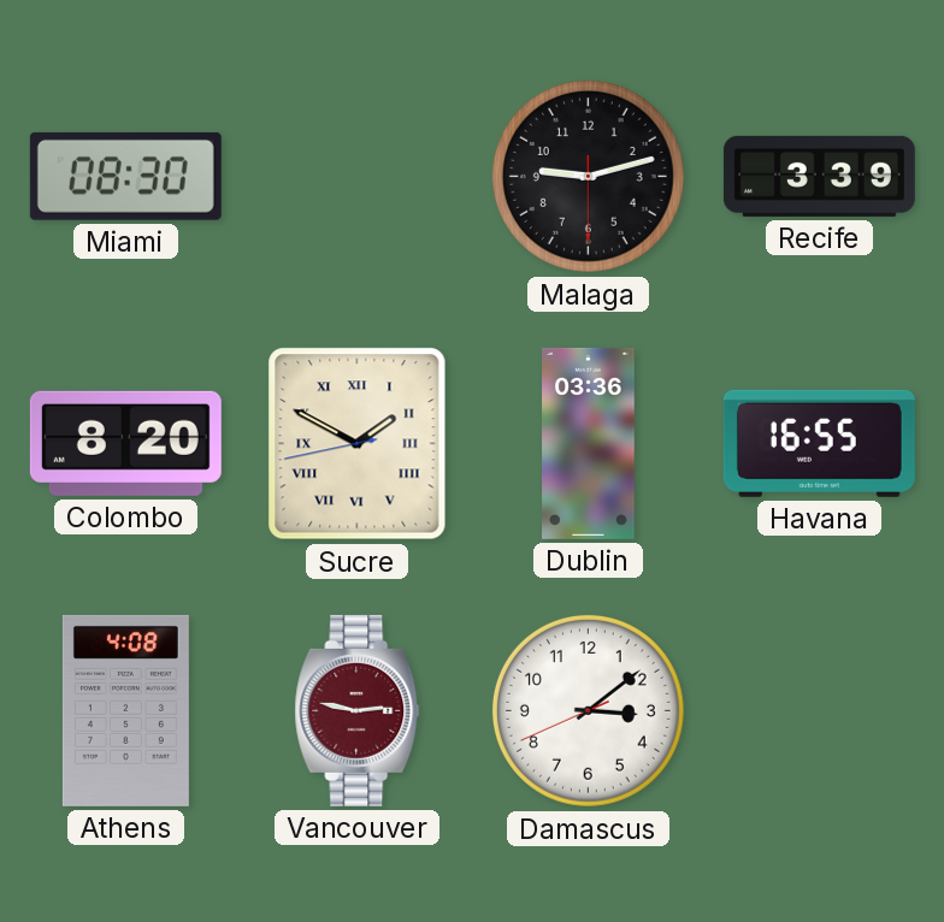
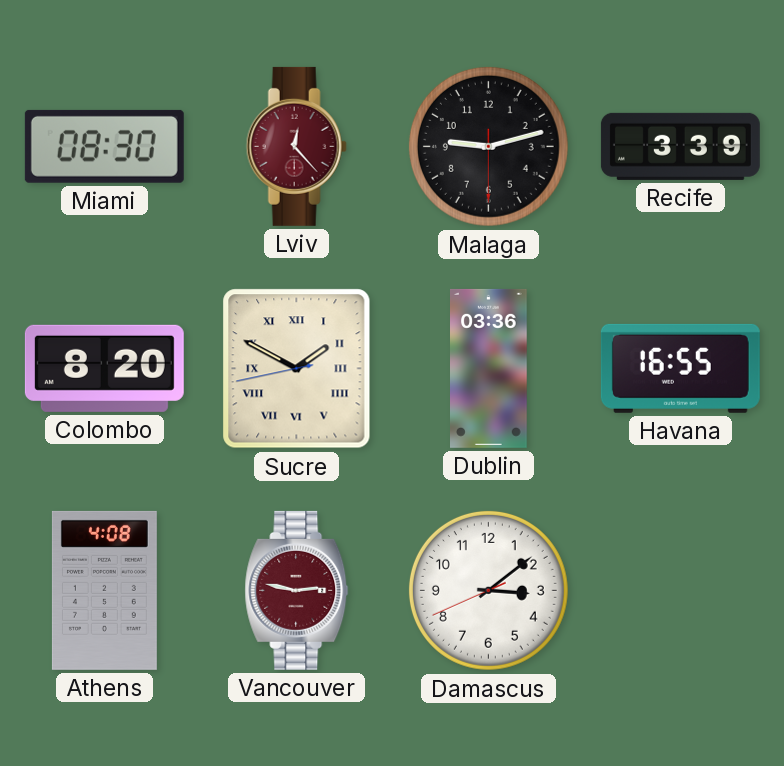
Lviv: none -> 12:23 (296, 146)
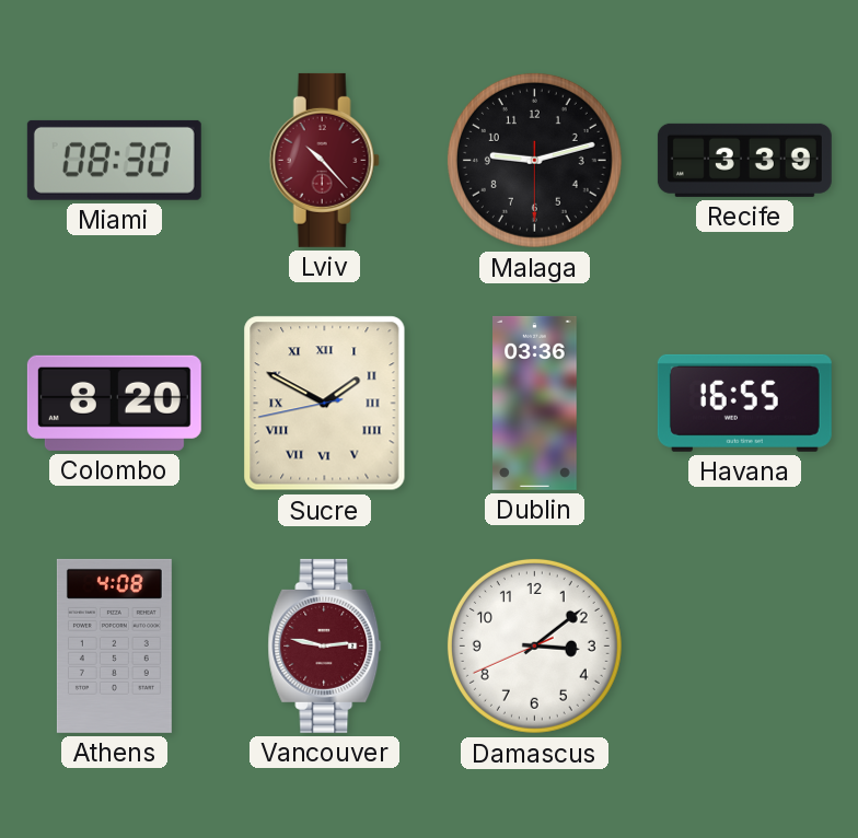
Lviv: 12:23 -> 10:23 (324, 160)
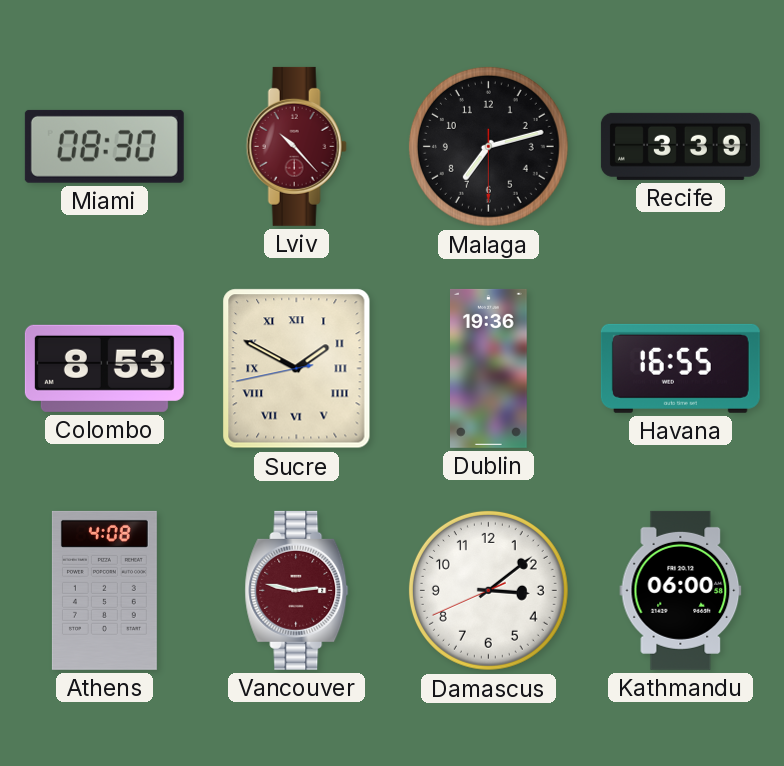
Malaga: 9:12 -> 7:12 (488, 146)
Colombo: 8:20 -> 8:53 (104, 368)
Dublin: 03:36 -> 19:36 (489, 368)
Kathmandu: none -> 06:00 (681, 590)
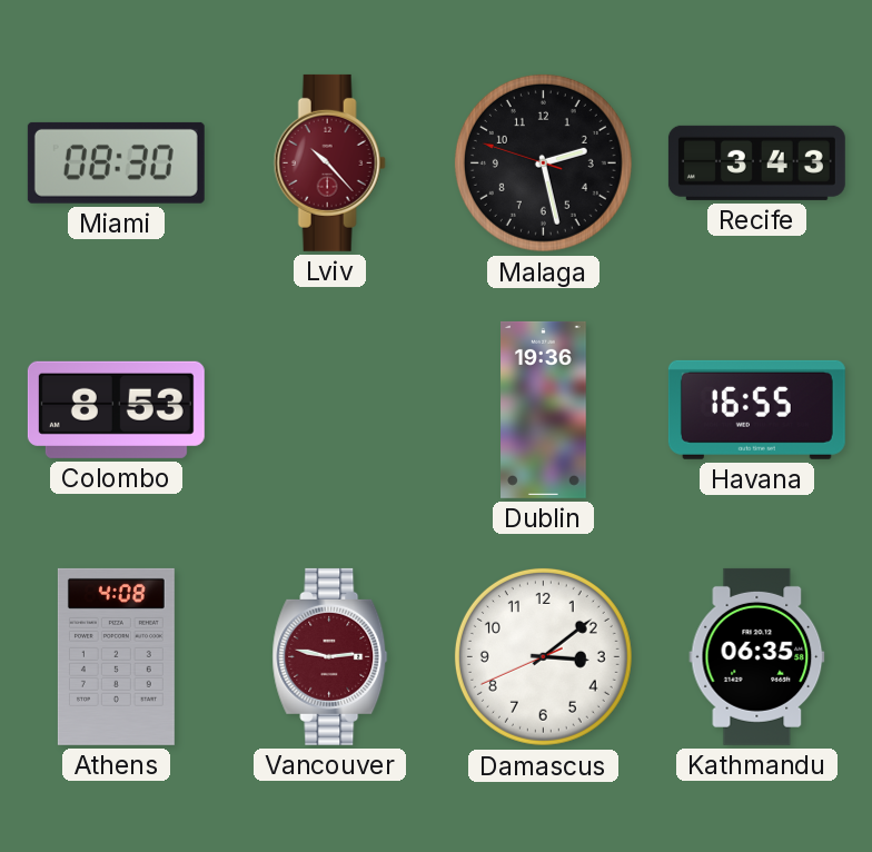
Malaga: 7:12 -> 2:27 (543, 162)
Recife: 3:39 -> 3:43 (756, 162)
Sucre: 1:49 -> none (297, 369)
Kathmandu: 06:00 -> 06:35 (757, 656)
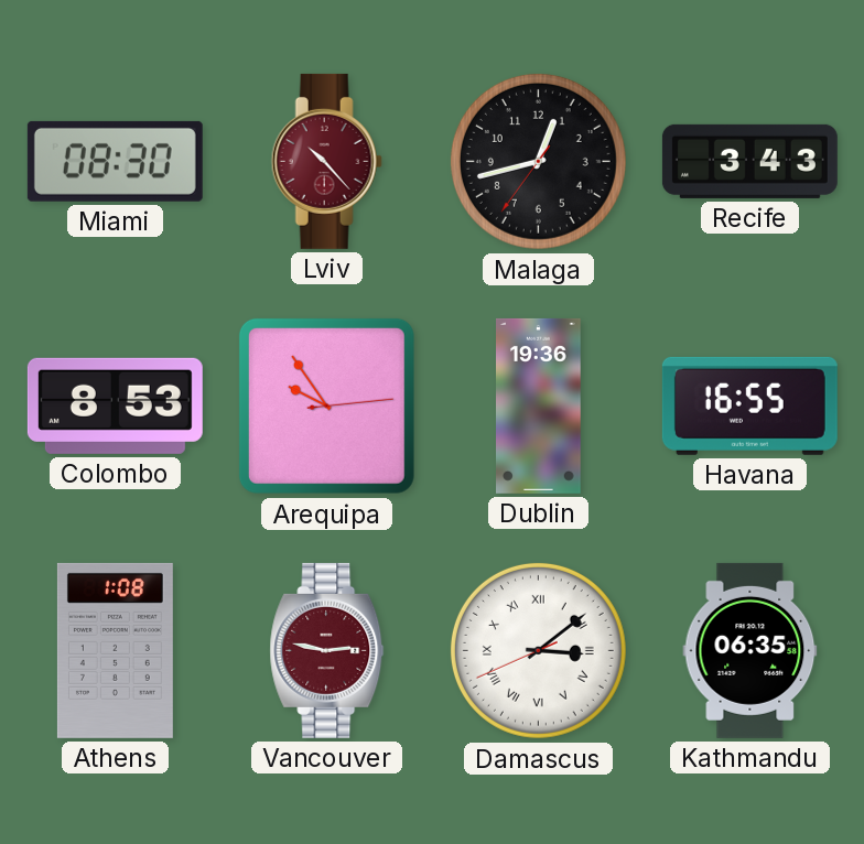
Malaga: 2:27 -> 12:42 (538, 161)
Arequipa: none -> 9:54 (326, 405)
Athens: 4:08 -> 1:08 (115, 650)
Damascus numerals: Arabic -> Roman (538, 650)
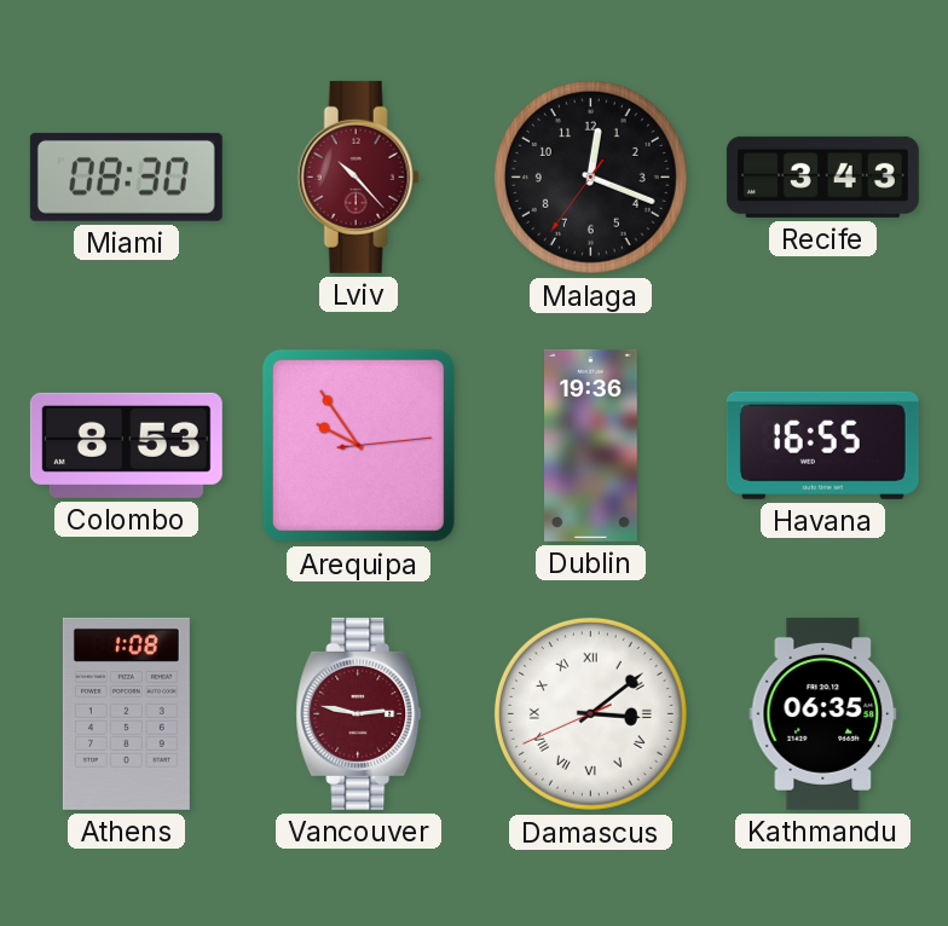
Malaga: 12:42 -> 12:18 (590, 176)
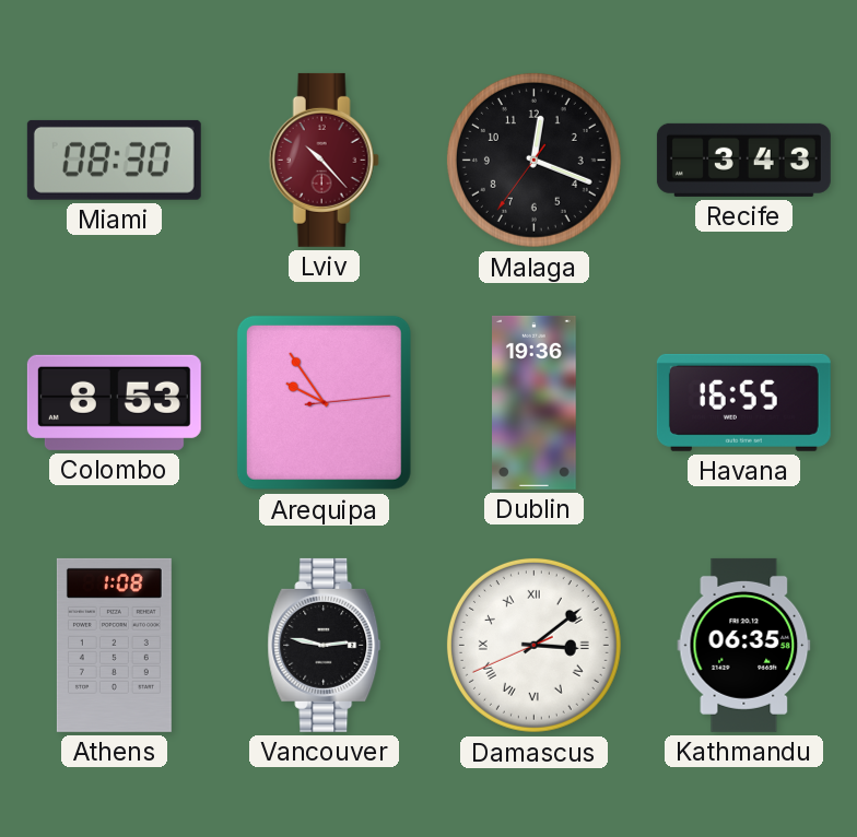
Vancouver dial: burgundy -> black (325, 645)
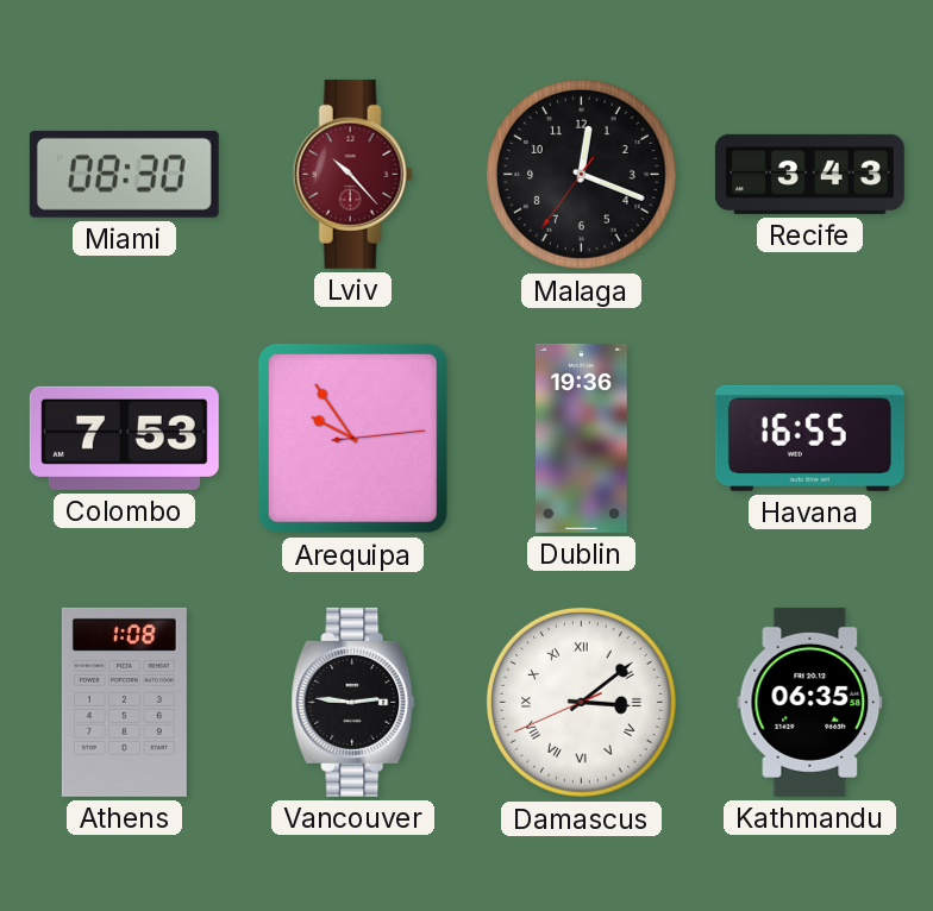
Colombo: 8:53 -> 7:53 (124, 438)
Vancouver: 2:47 -> 2:46 (353, 702)
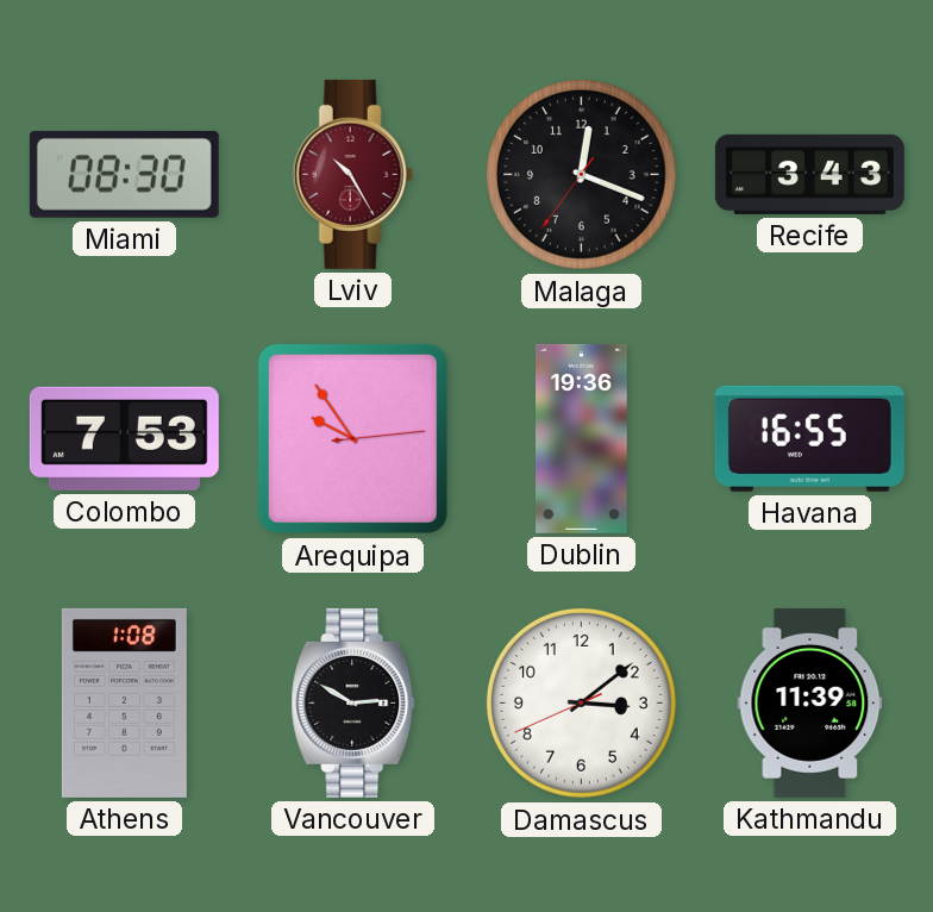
Lviv: 10:23 -> 10:25 (352, 174)
Vancouver: 2:46 -> 2:50 (353, 702)
Damascus numerals: Roman -> Arabic (581, 702)
Kathmandu: 06:35 -> 11:39 (810, 702)
